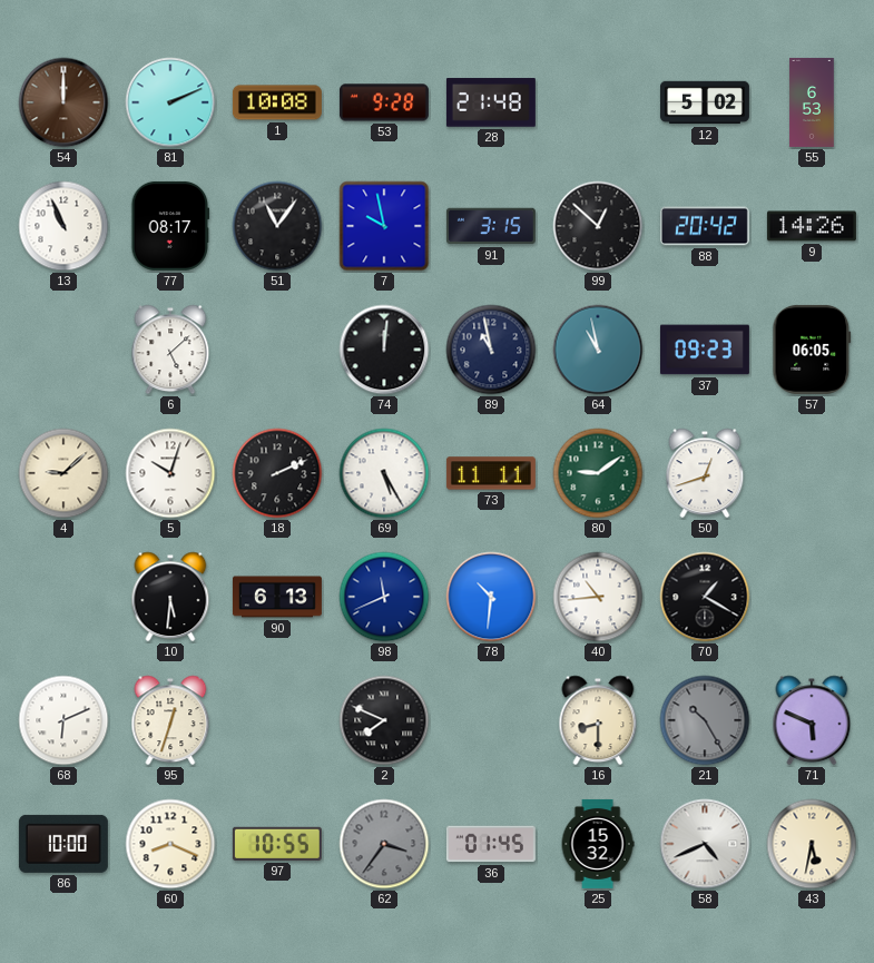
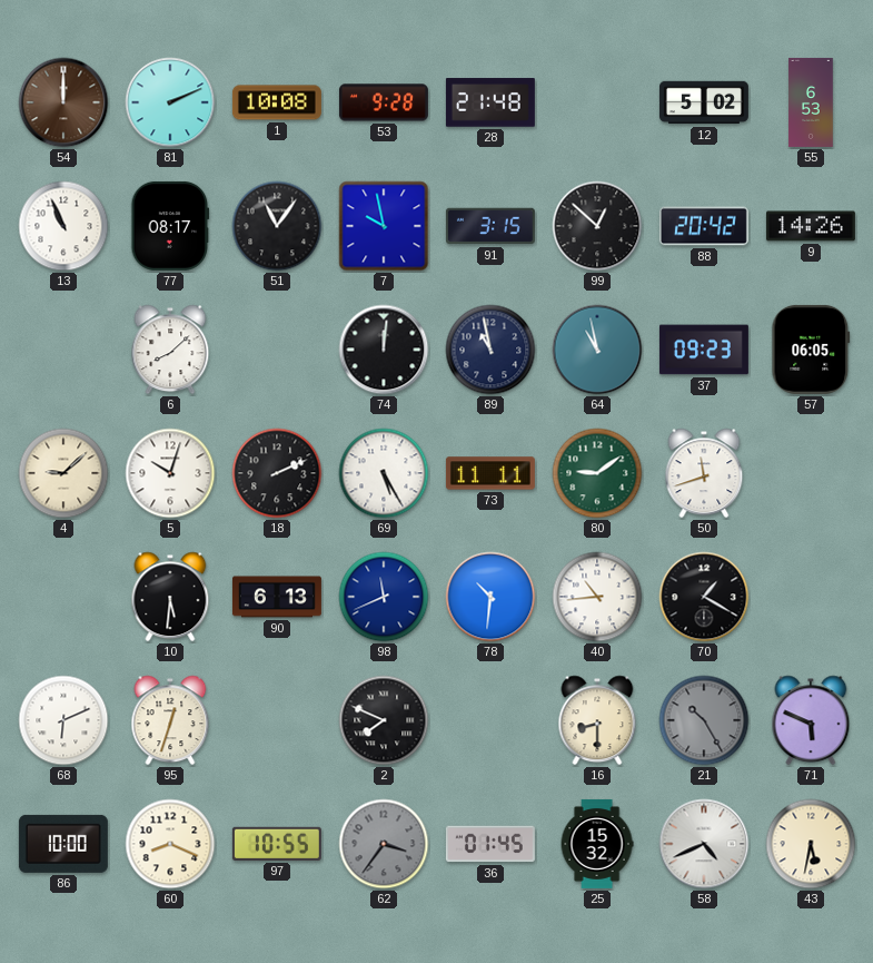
6: 5:08 -> 8:08 (170, 350)
50: 12:42 -> 11:42 (704, 473)
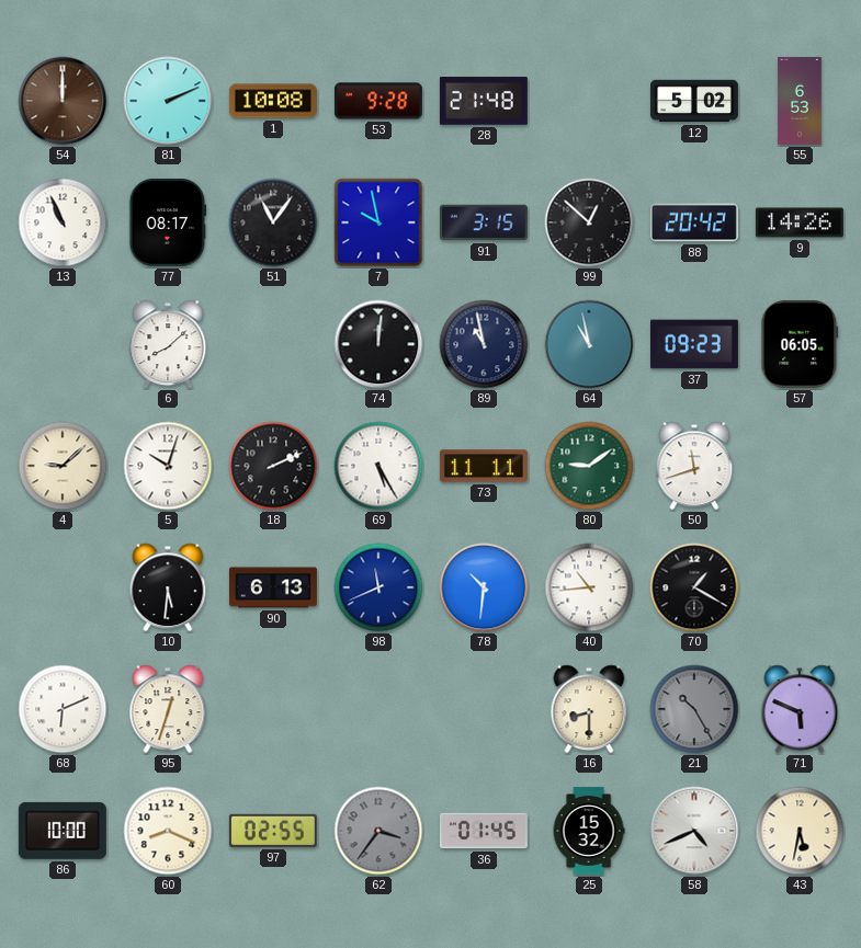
2: 7:49 -> none (384, 720)
97: 10:55 -> 02:55 (273, 831)
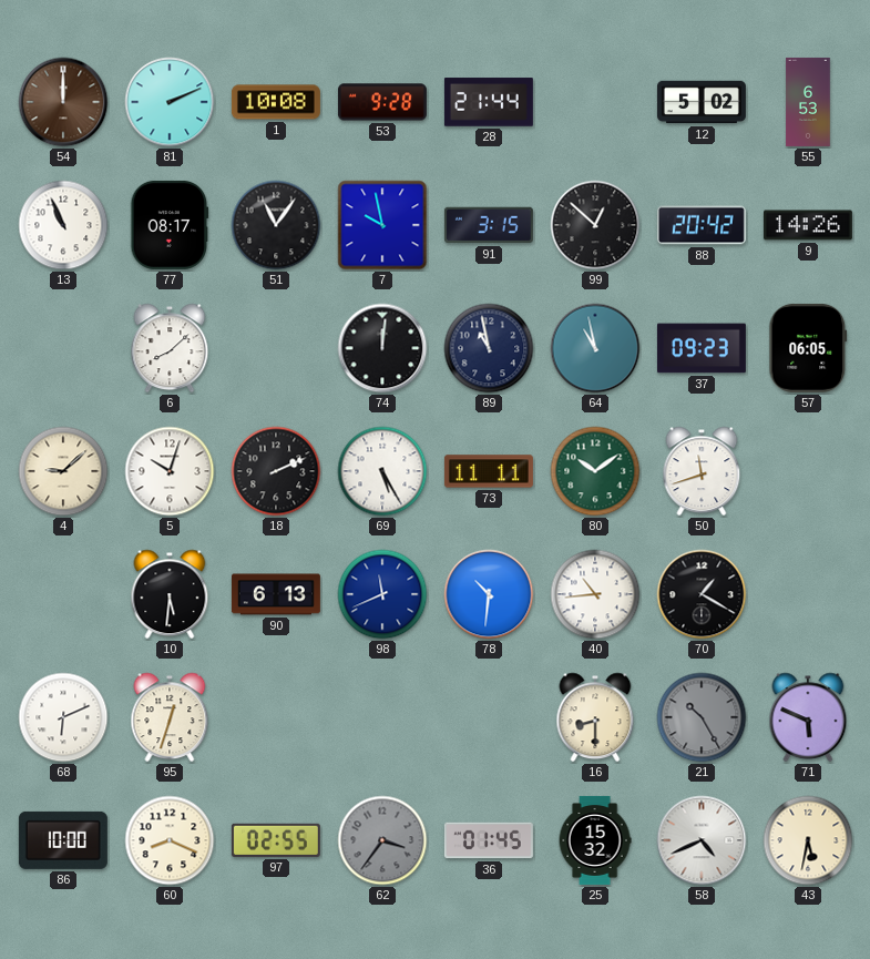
28: 21:48 -> 21:44 (489, 102)
80: 9:09 -> 10:09 (595, 471)
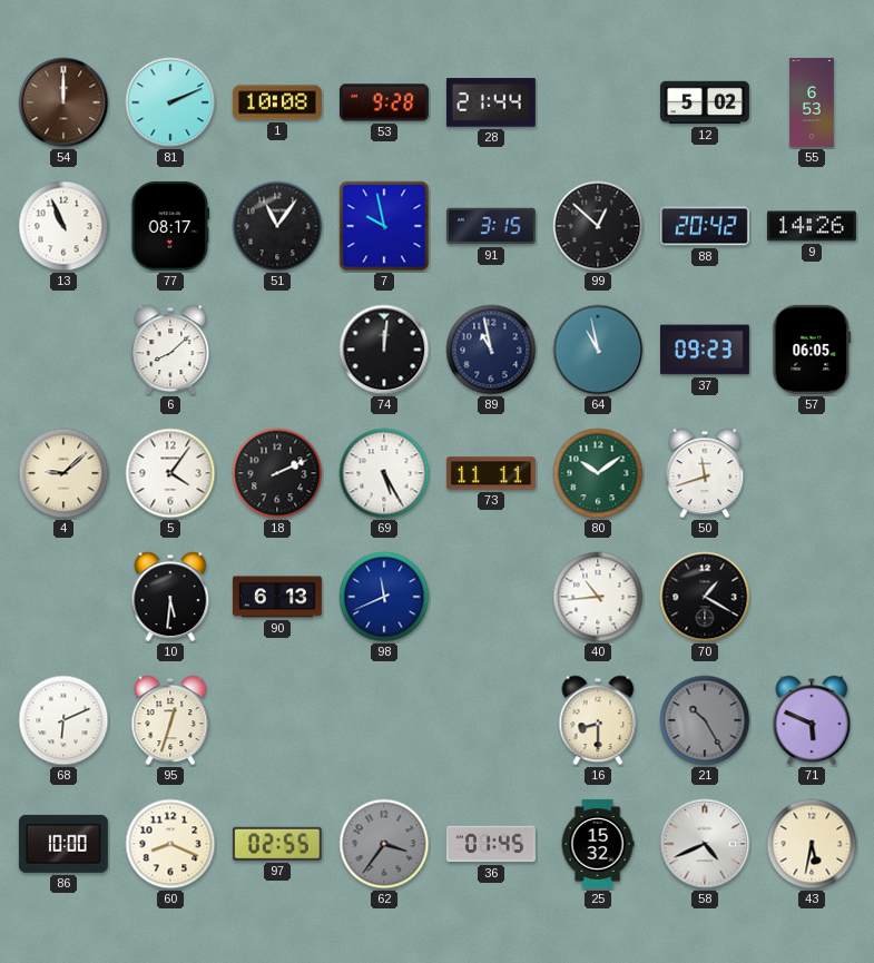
5: 10:03 -> 4:06 (170, 473)
78: 10:31 -> none (489, 594)
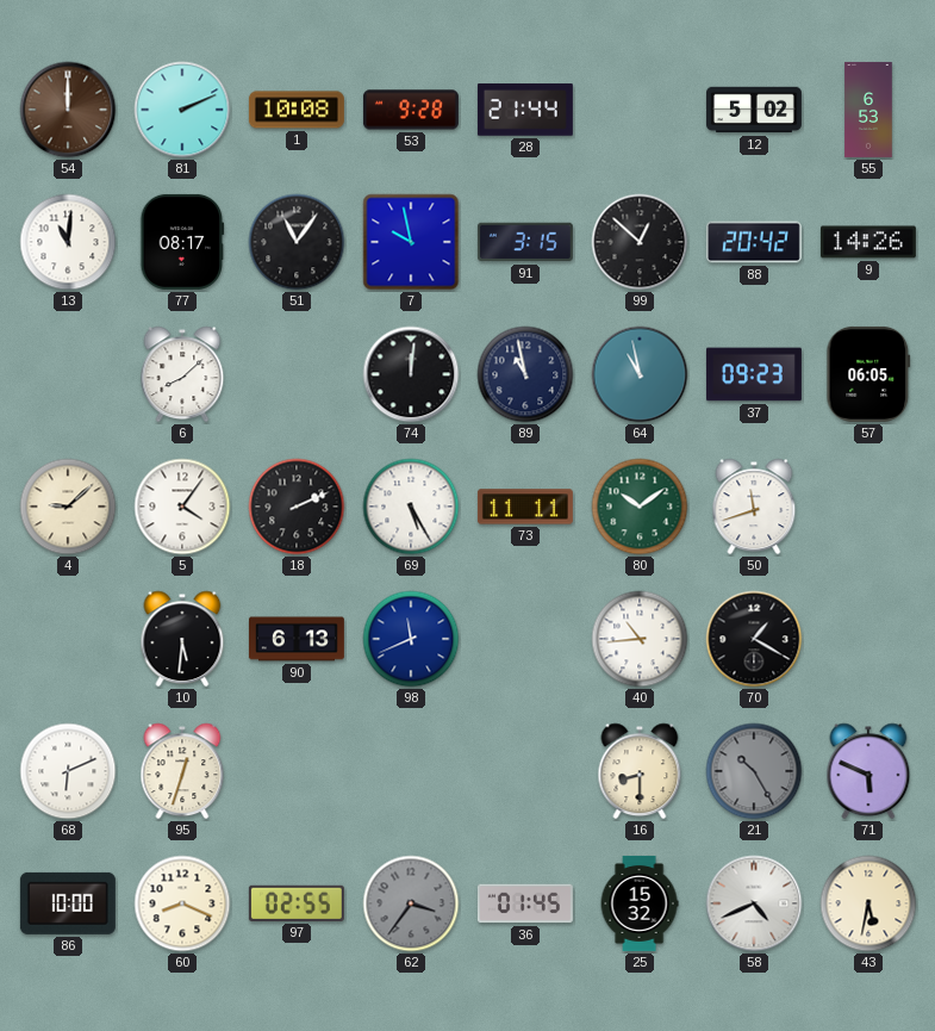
13: 10:56 -> 11:01 (68, 242)
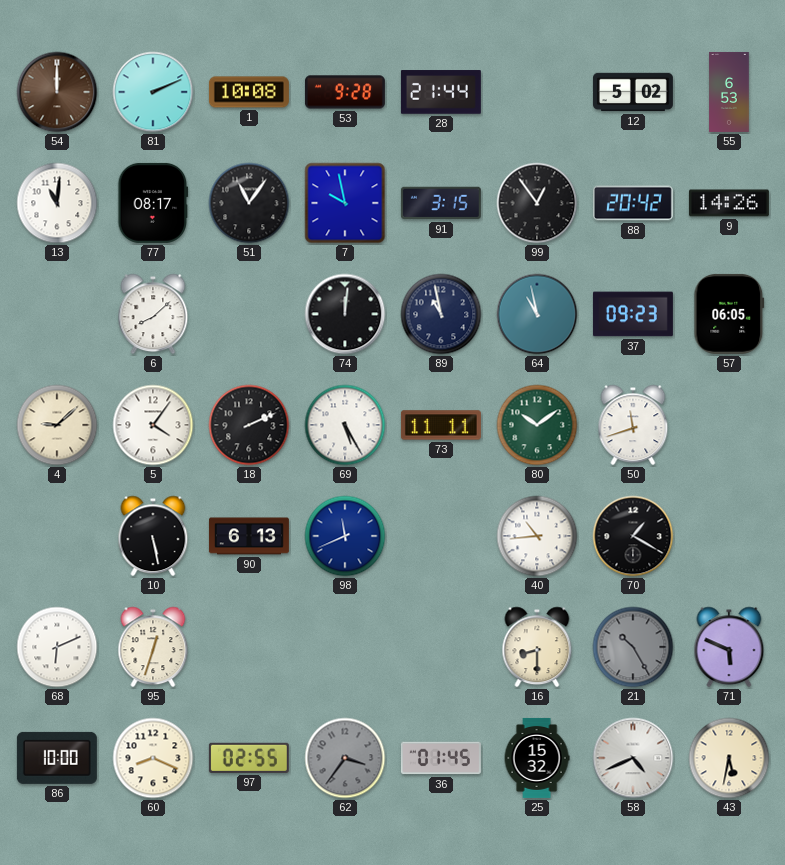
99: 12:52 -> 12:54 (537, 203)
10: 5:31 -> 5:28 (153, 536)
